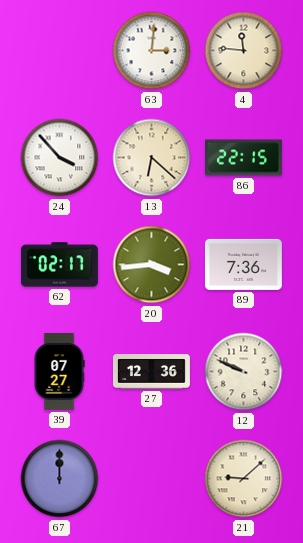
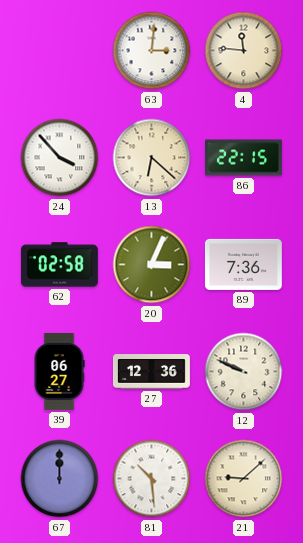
62: 02:17 -> 02:58 (59, 265)
20: 3:44 -> 3:04 (152, 265)
39: 07:27 -> 06:27 (59, 371)
81: none -> 10:29 (152, 479)
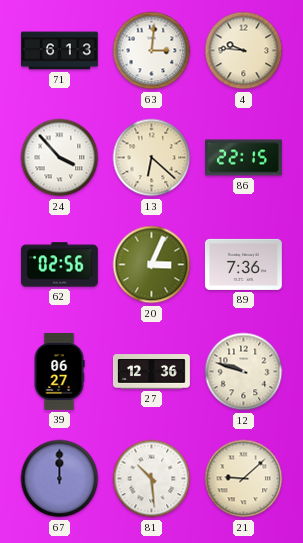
71: none -> 6:13 (60, 51)
4: 11:46 -> 9:46 (244, 51)
62: 02:58 -> 02:56 (59, 265)
12: 9:49 -> 9:48 (244, 372)
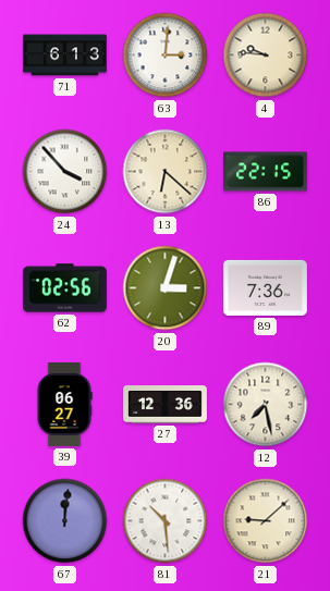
20: 3:04 -> 3:03 (166, 288)
12: 9:48 -> 7:28 (266, 405)
67: 12:00 -> 12:01 (65, 521)
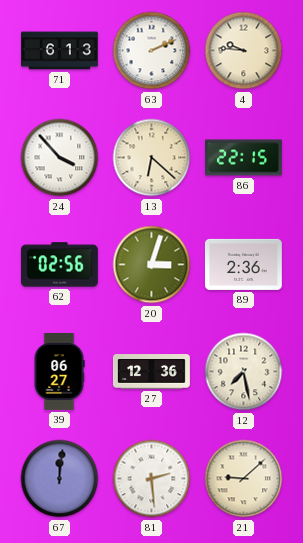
63: 3:01 -> 2:11 (152, 51)
89: 7:36 -> 2:36 (243, 264)
81: 10:29 -> 2:29 (152, 479)
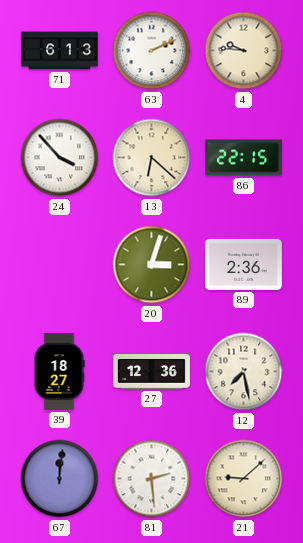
62: 02:56 -> none (59, 265)
39: 06:27 -> 18:27 (59, 371)
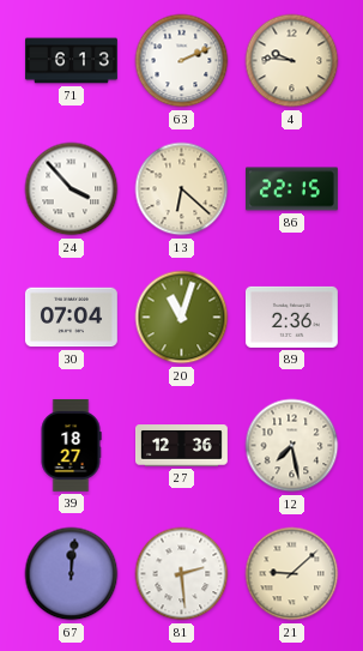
30: none -> 07:04 (71, 318)
20: 3:03 -> 11:03 (182, 318)
